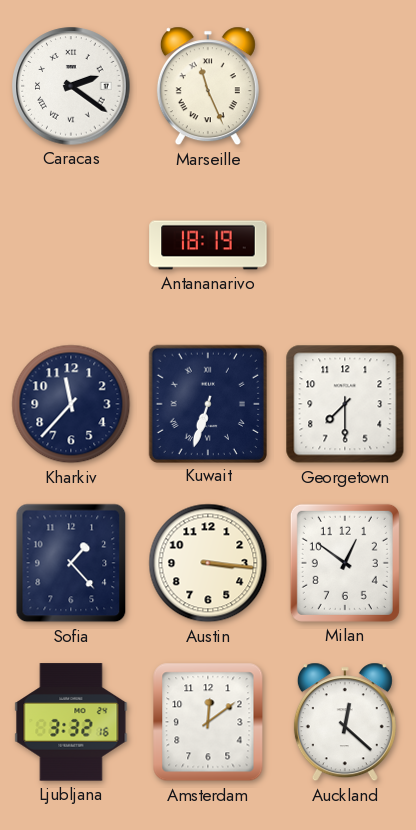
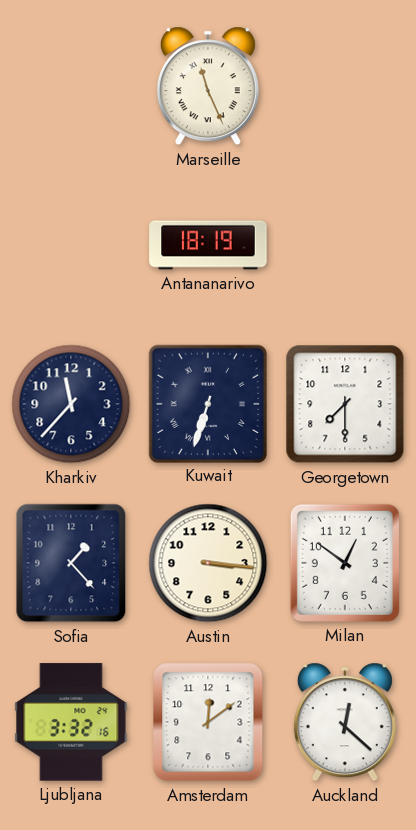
Caracas: 2:21 -> none (71, 86)
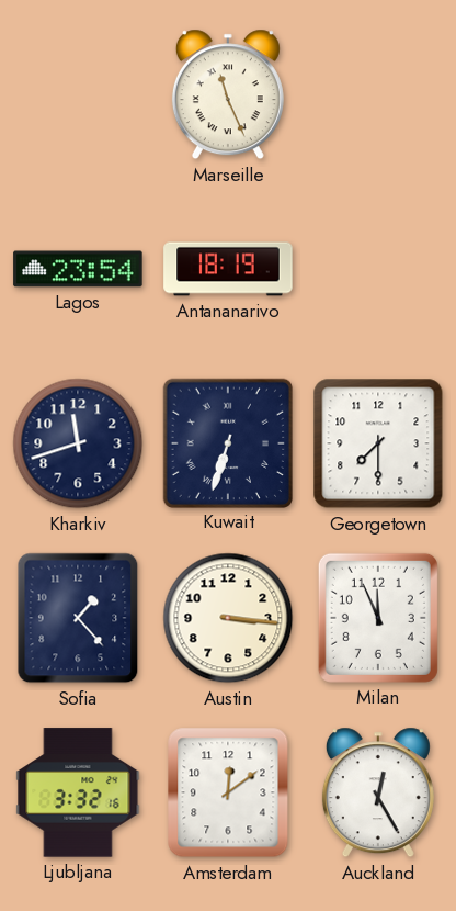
Lagos: none -> 23:54 (78, 269)
Kharkiv: 11:37 -> 11:42 (78, 443)
Milan: 12:51 -> 11:56 (378, 618)
Auckland: 12:22 -> 12:25 (378, 792)
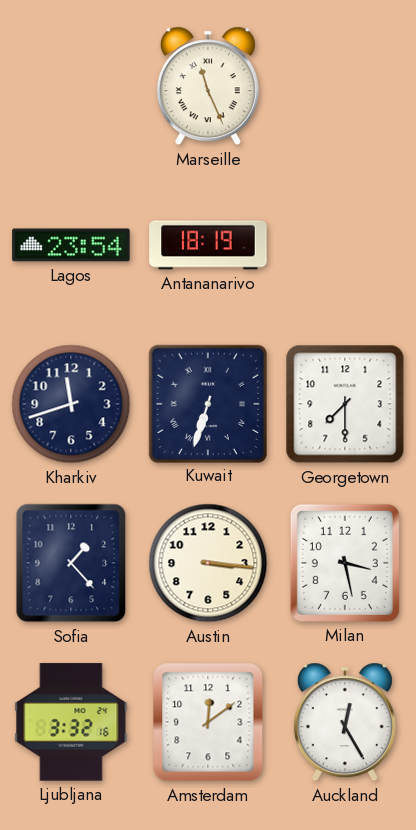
Milan: 11:56 -> 3:28 (345, 563)
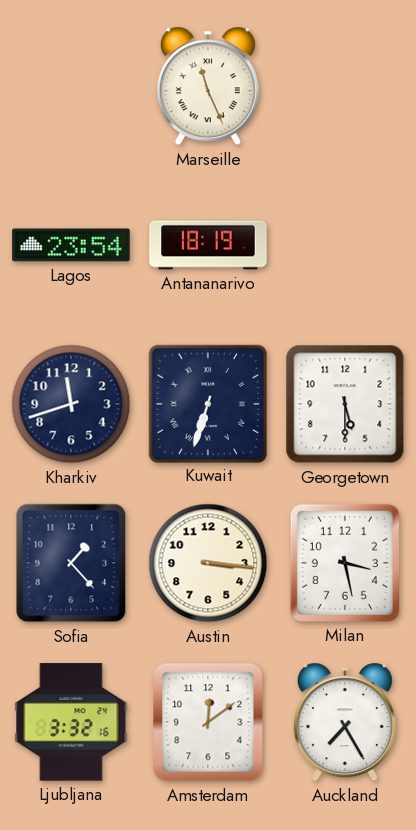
Georgetown: 7:30 -> 5:30 (345, 404)
Auckland: 12:25 -> 7:25 (345, 722)
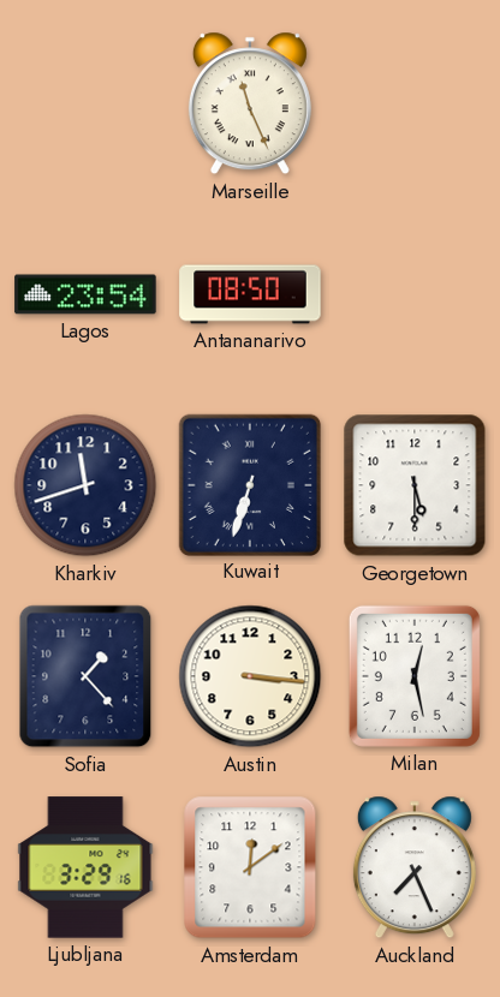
Antananarivo: 18:19 -> 08:50 (250, 294)
Milan: 3:28 -> 12:28 (415, 676)
Ljubljana: 3:32 -> 3:29 (85, 867)
Auckland: 7:25 -> 7:26 (415, 867)
